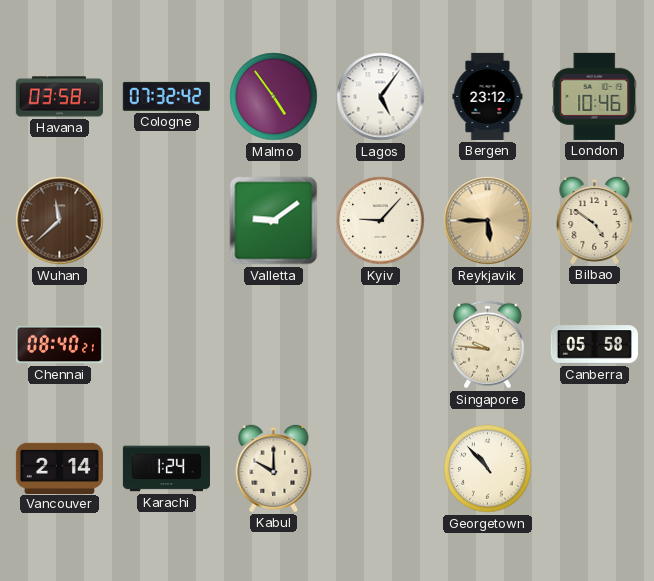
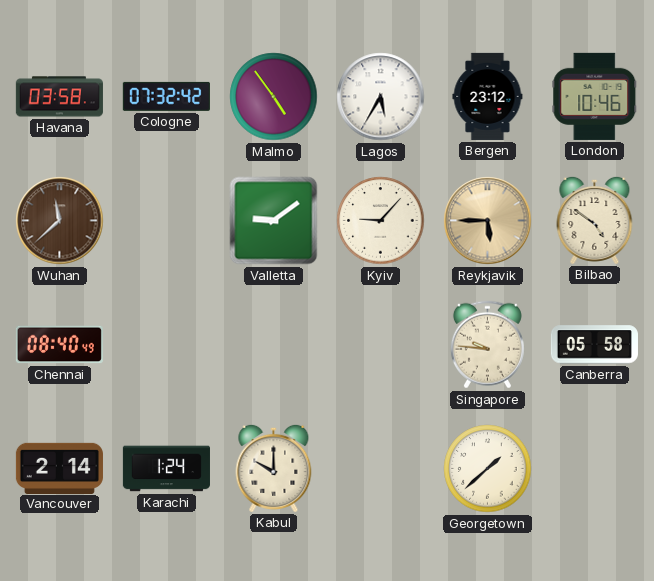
Lagos: 5:06 -> 5:35 (381, 97)
Chennai: 08:40:21 -> 08:40:49 (59, 345)
Georgetown: 10:53 -> 1:38 (488, 469)
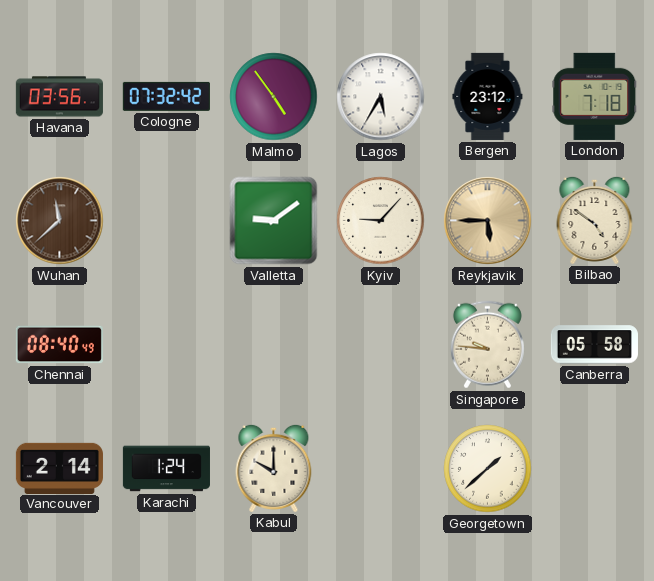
Havana: 03:58 -> 03:56 (59, 97)
London: 10:46 -> 7:18 (595, 96)
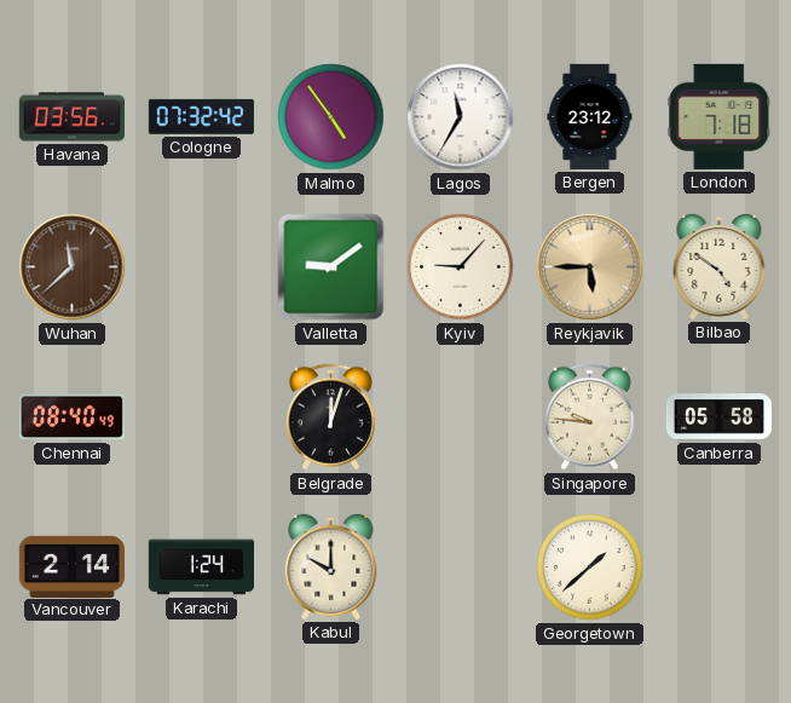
Lagos: 5:35 -> 11:35 (461, 117)
Belgrade: none -> 12:03 (330, 417)
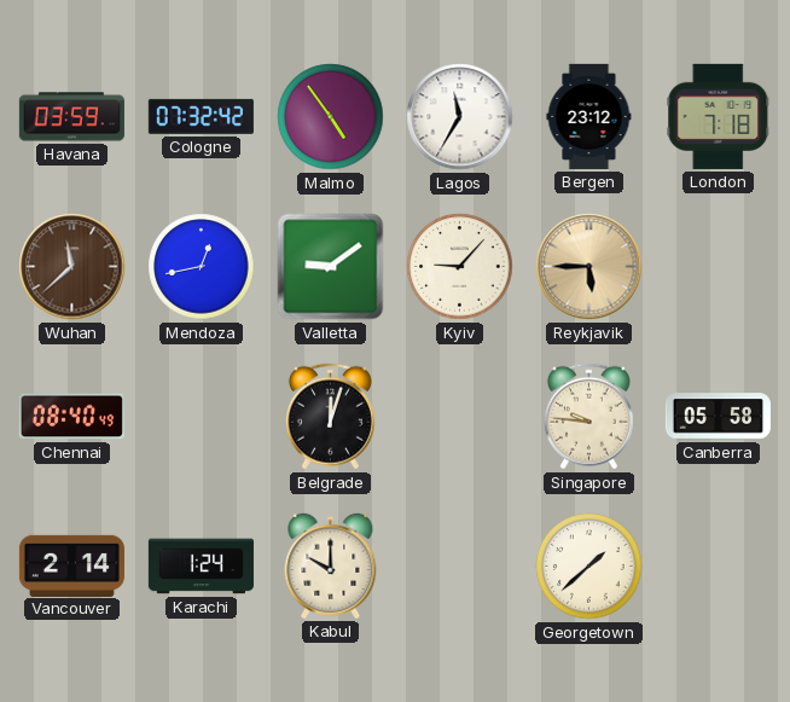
Havana: 03:56 -> 03:59 (71, 117)
Mendoza: none -> 12:43 (202, 267)
Bilbao: 4:51 -> none (720, 266)
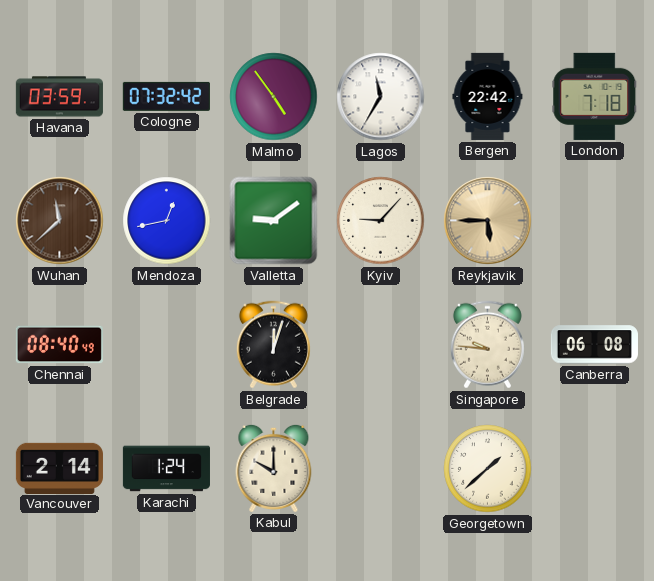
Bergen: 23:12 -> 22:42 (488, 96)
Canberra: 05:58 -> 06:08 (594, 345)
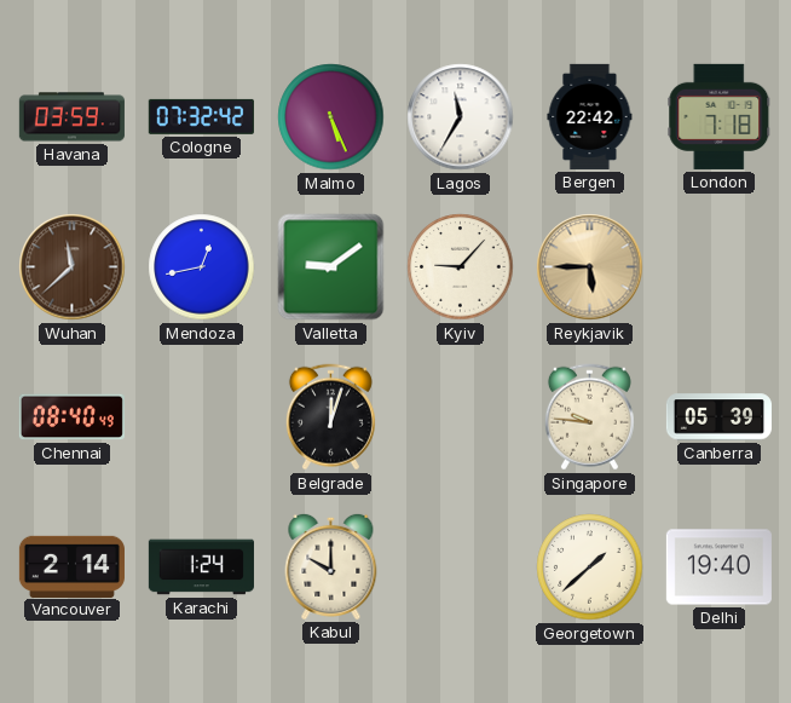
Malmo: 4:54 -> 5:26 (331, 117)
Canberra: 06:08 -> 05:39 (718, 417)
Delhi: none -> 19:40 (718, 567)
